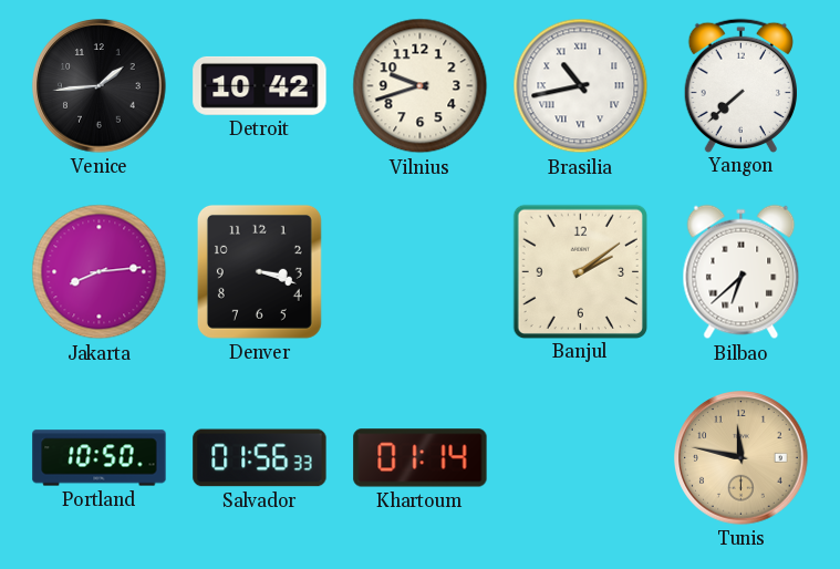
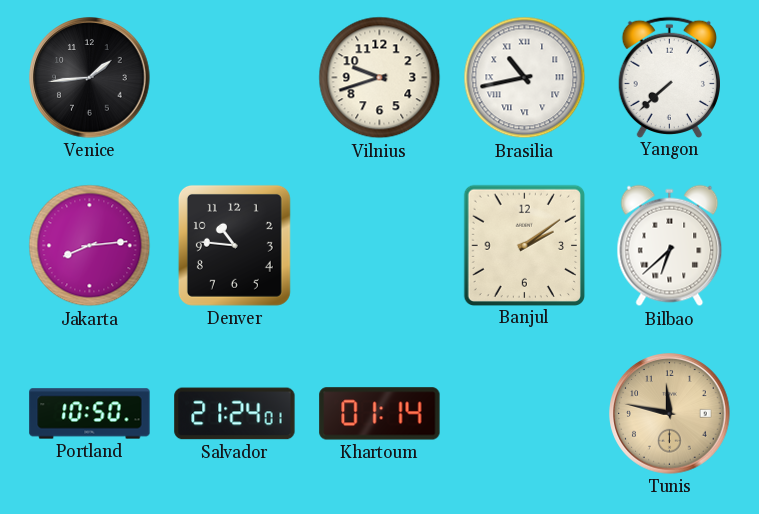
Detroit: 10:42 -> none (260, 85)
Denver: 3:18 -> 10:46 (234, 245)
Salvador: 01:56 -> 21:24 (235, 414)
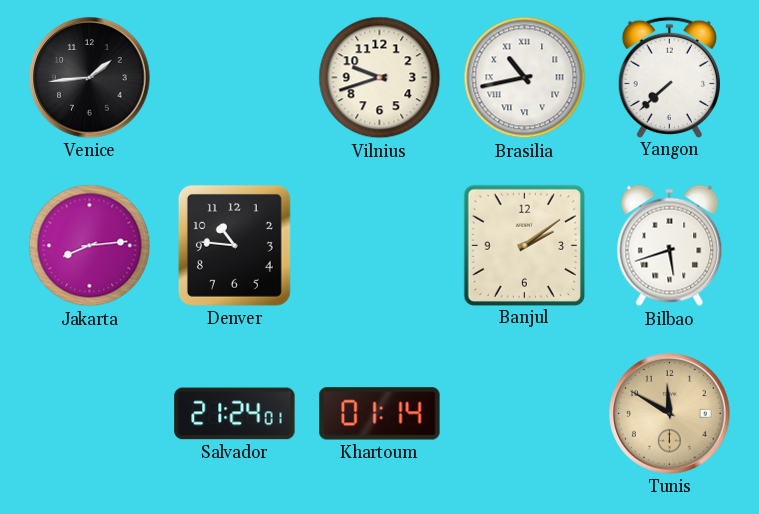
Bilbao: 6:38 -> 5:42 (670, 246)
Portland: 10:50 -> none (90, 414)
Tunis: 11:47 -> 11:50 (670, 414)
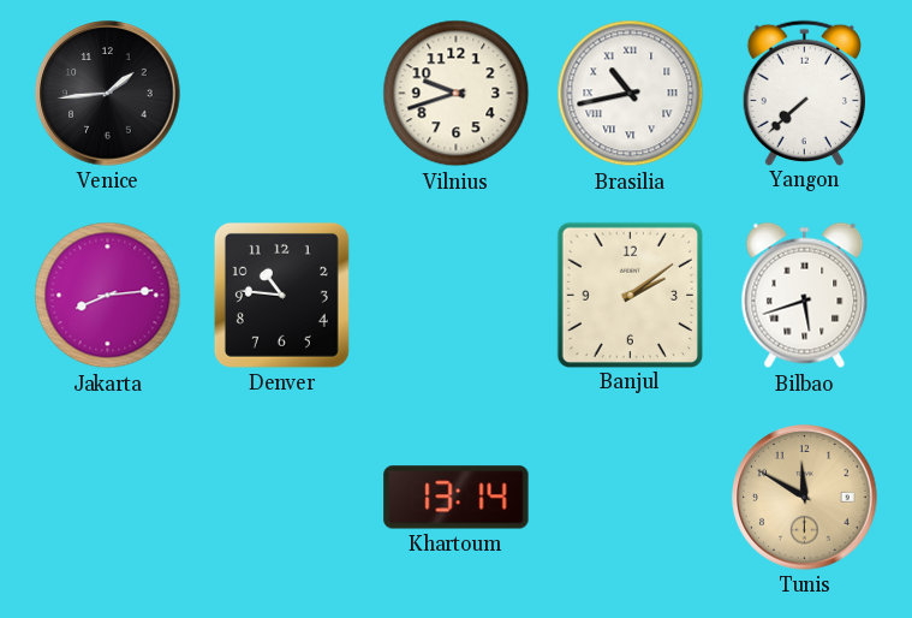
Salvador: 21:24 -> none (235, 414)
Khartoum: 01:14 -> 13:14 (457, 498)
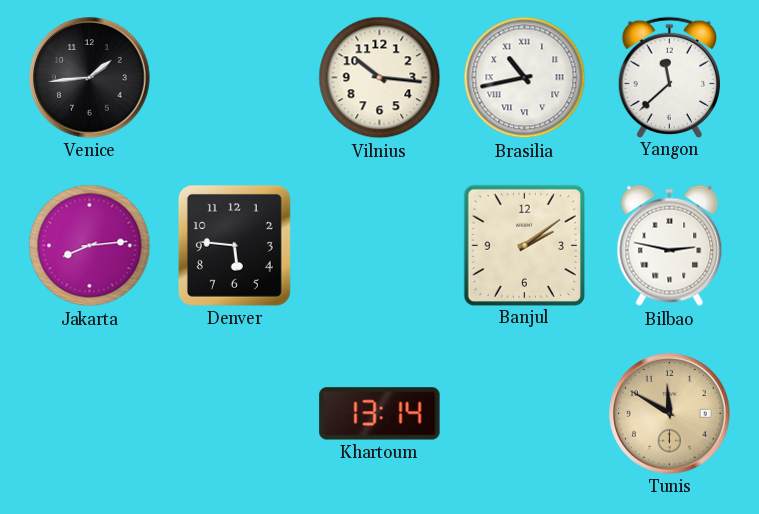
Vilnius: 9:42 -> 10:16 (380, 78)
Yangon: 7:38 -> 11:38 (669, 77)
Denver: 10:46 -> 5:46 (234, 245)
Bilbao: 5:42 -> 2:47 (670, 246)
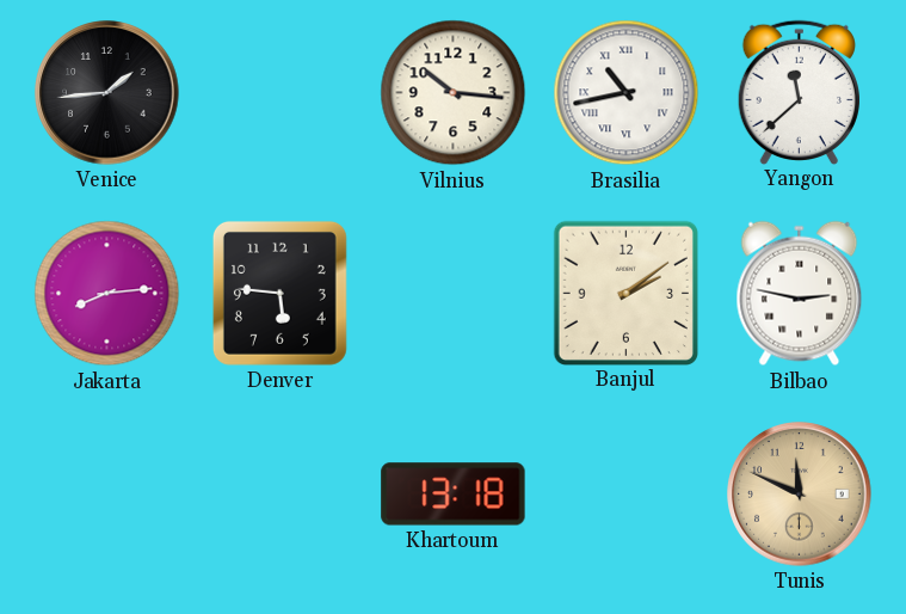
Khartoum: 13:14 -> 13:18 (454, 495)
Tunis: 11:50 -> 11:49 (800, 495)
